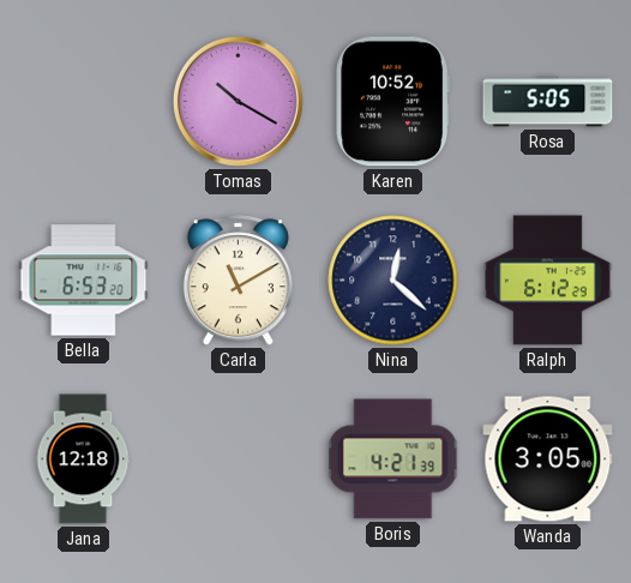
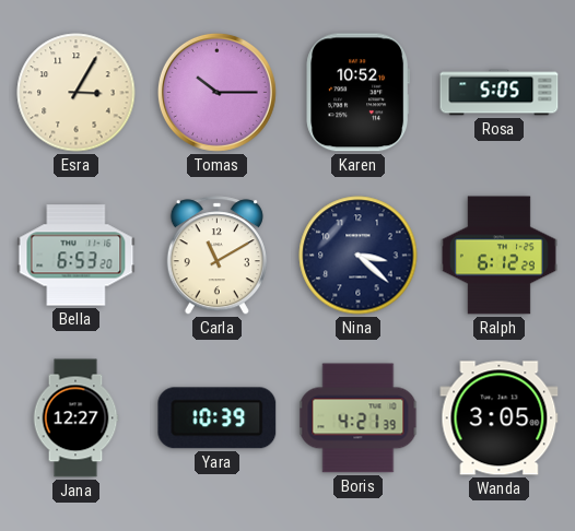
Esra: none -> 3:05 (77, 93)
Tomas: 10:20 -> 10:15 (216, 92)
Nina: 12:22 -> 3:22 (359, 256)
Jana: 12:18 -> 12:27 (75, 418)
Yara: none -> 10:39 (218, 418)
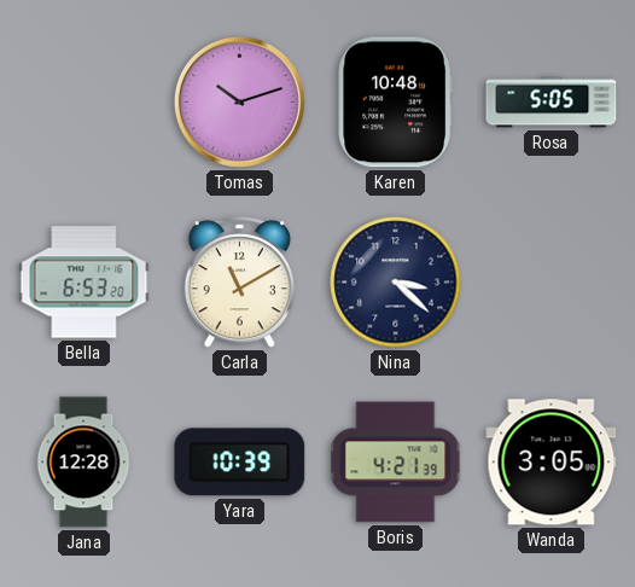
Esra: 3:05 -> none (77, 93)
Tomas: 10:15 -> 10:12 (239, 101)
Karen: 10:52 -> 10:48 (396, 103)
Ralph: 6:12 -> none (498, 256)
Jana: 12:27 -> 12:28 (83, 463)
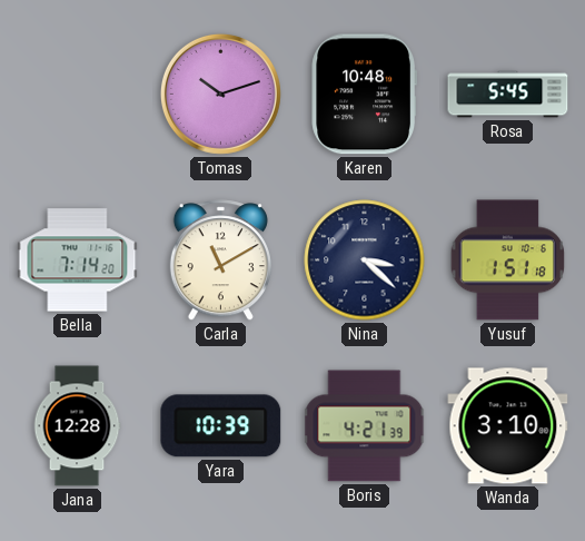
Rosa: 5:05 -> 5:45 (508, 95)
Bella: 6:53 -> 7:14 (78, 260)
Yusuf: none -> 1:51 (508, 260)
Wanda: 3:05 -> 3:10 (508, 426)
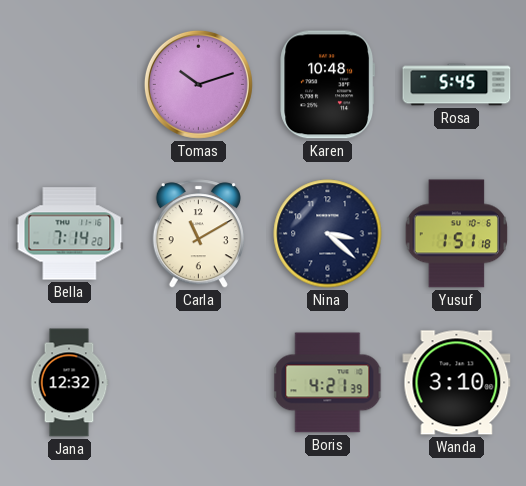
Jana: 12:28 -> 12:32 (69, 383)
Yara: 10:39 -> none (221, 426)
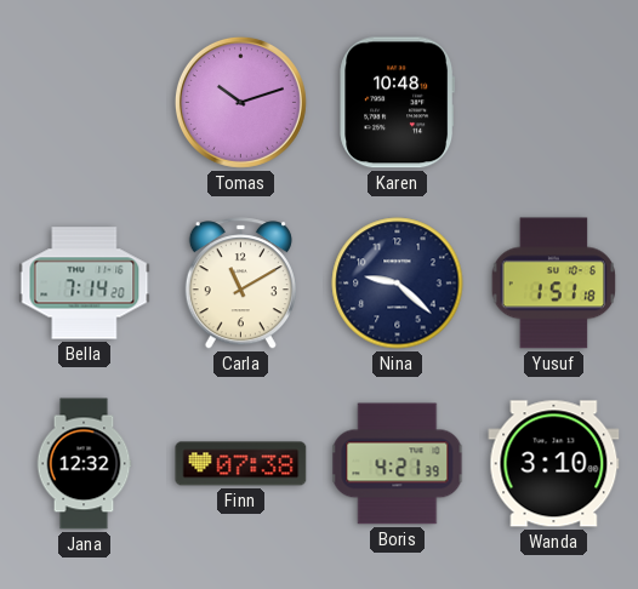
Rosa: 5:45 -> none (457, 85)
Nina: 3:22 -> 9:22 (398, 284)
Finn: none -> 07:38 (241, 464)
